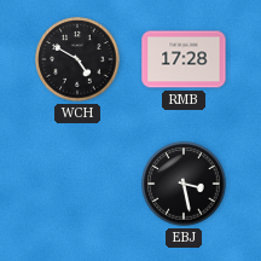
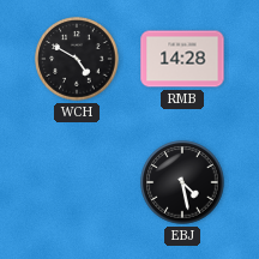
RMB: 17:28 -> 14:28 (182, 59)
EBJ: 3:28 -> 4:28 (182, 182)
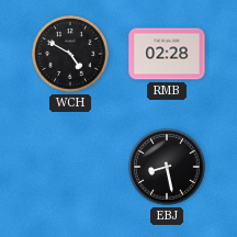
RMB: 14:28 -> 02:28 (167, 54)
EBJ: 4:28 -> 8:28 (167, 167)
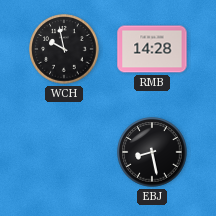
WCH: 4:50 -> 9:58 (64, 49)
RMB: 02:28 -> 14:28 (152, 49)
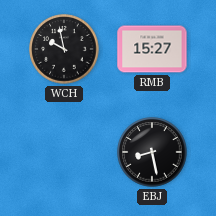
RMB: 14:28 -> 15:27 (152, 49)
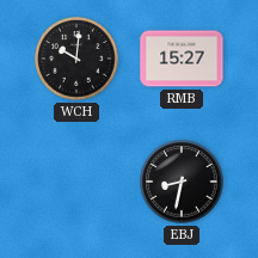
WCH: 9:58 -> 10:01 (76, 59)
EBJ: 8:28 -> 8:32 (182, 182)
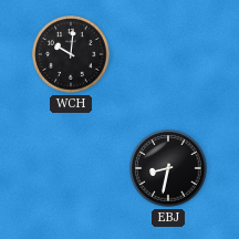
RMB: 15:27 -> none (182, 59)
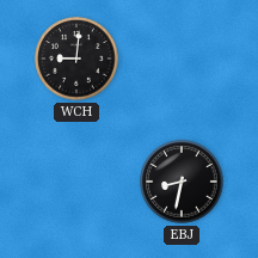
WCH: 10:01 -> 9:01 (76, 59)
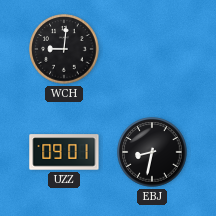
UZZ: none -> 09:01 (64, 152)
